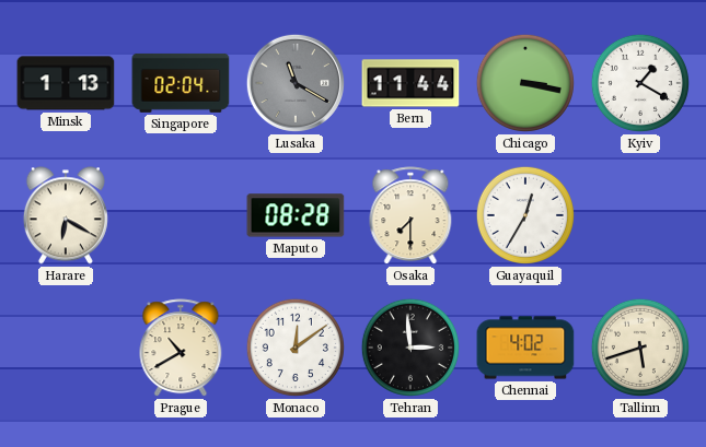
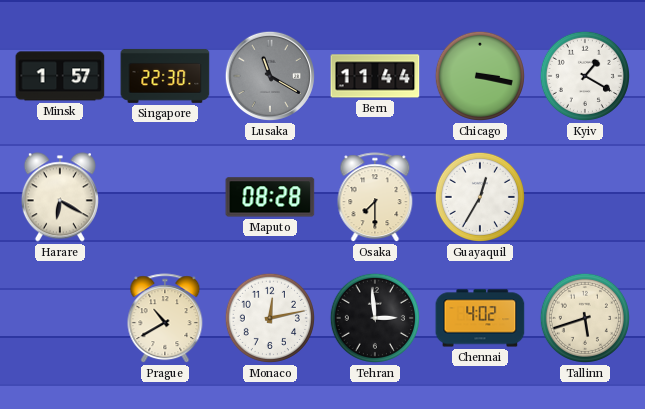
Minsk: 1:13 -> 1:57 (60, 76)
Singapore: 02:04 -> 22:30 (165, 76)
Monaco: 12:09 -> 12:13 (270, 318)
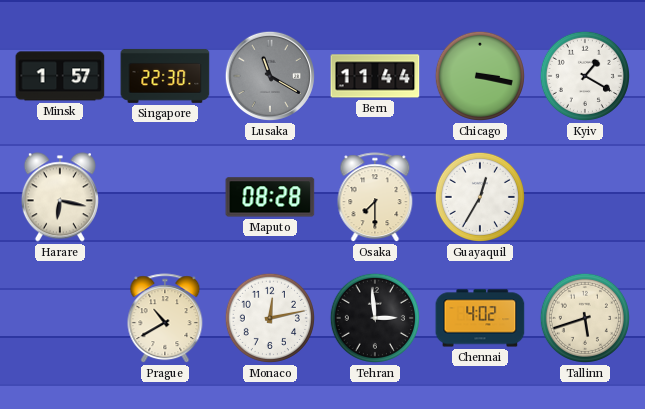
Harare: 6:20 -> 6:17 (60, 197)
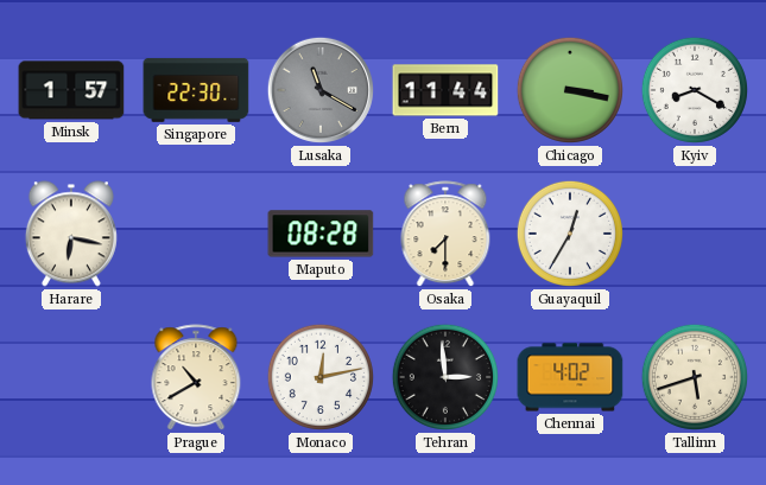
Kyiv: 1:20 -> 8:20 (695, 90)
